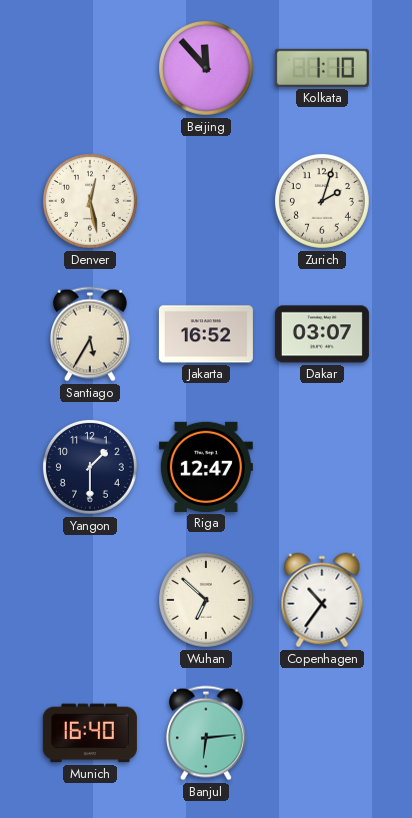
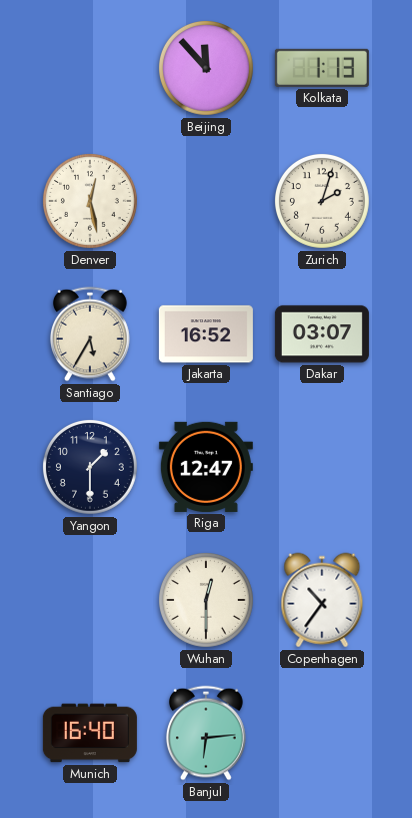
Kolkata: 1:10 -> 1:13 (322, 68)
Wuhan: 6:52 -> 12:30 (206, 600)
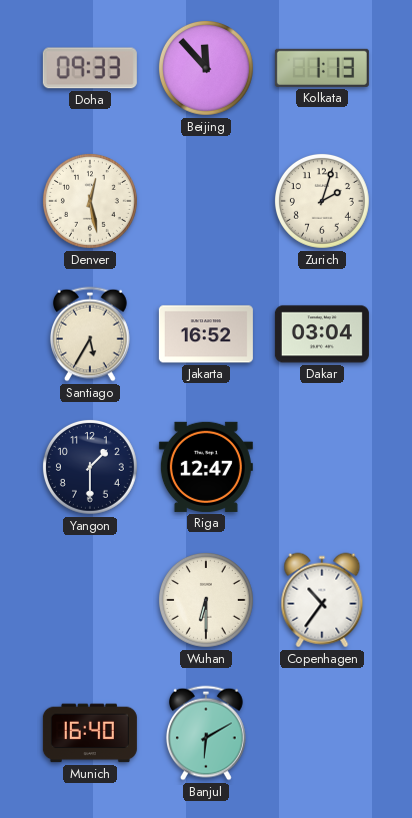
Doha: none -> 09:33 (90, 68)
Dakar: 03:07 -> 03:04 (322, 334)
Wuhan: 12:30 -> 6:30 (206, 600)
Banjul: 6:14 -> 6:10 (206, 733)
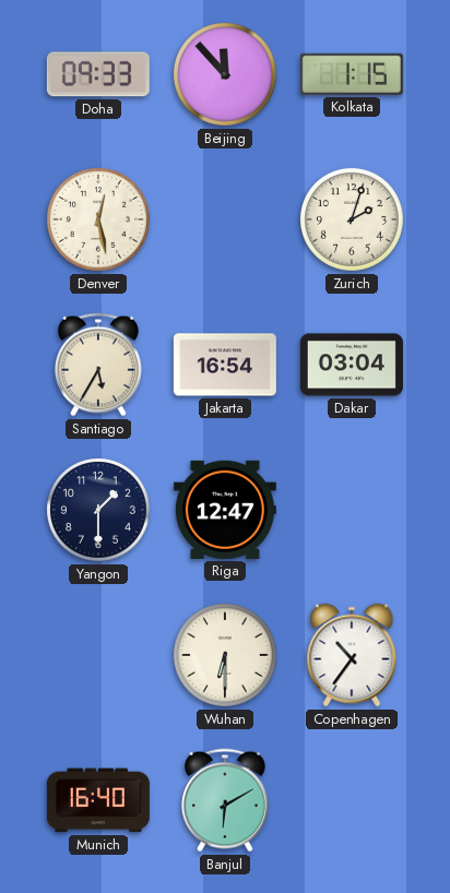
Kolkata: 1:13 -> 1:15 (352, 74)
Jakarta: 16:52 -> 16:54 (225, 365)
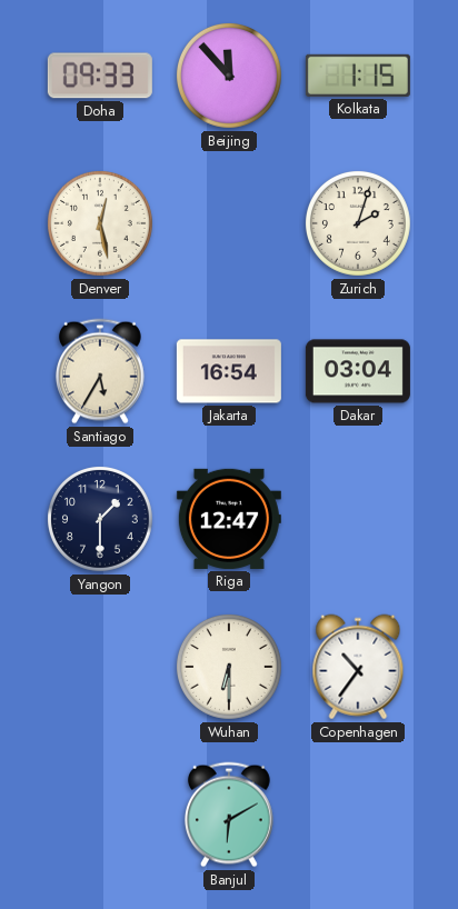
Munich: 16:40 -> none (98, 800)
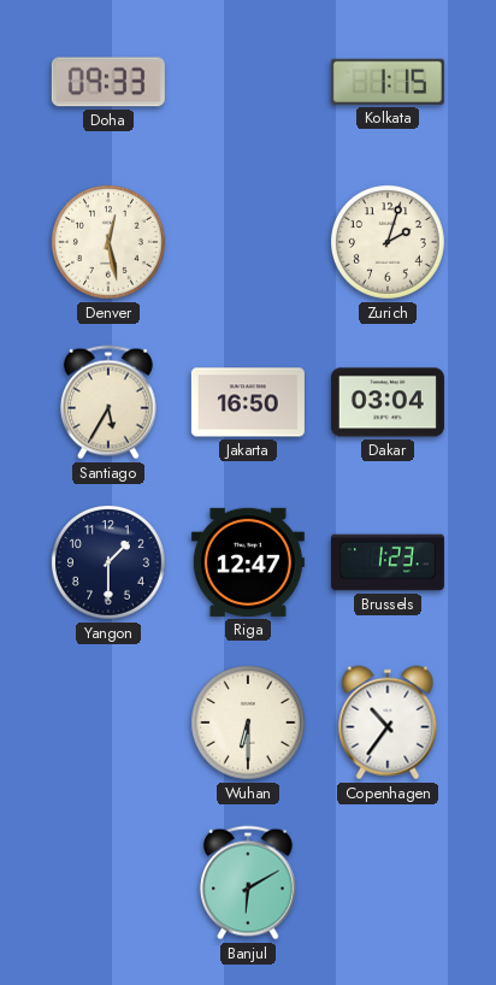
Beijing: 11:53 -> none (229, 76)
Jakarta: 16:54 -> 16:50 (248, 402)
Brussels: none -> 1:23 (388, 562)
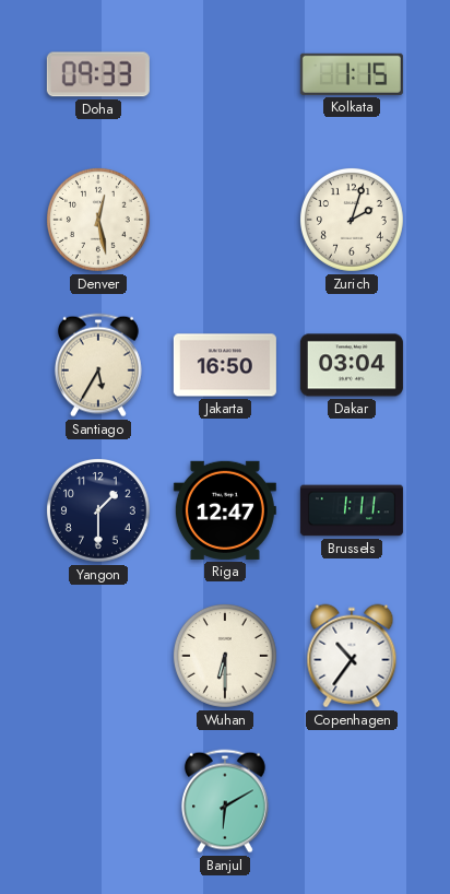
Brussels: 1:23 -> 1:11 (352, 510)
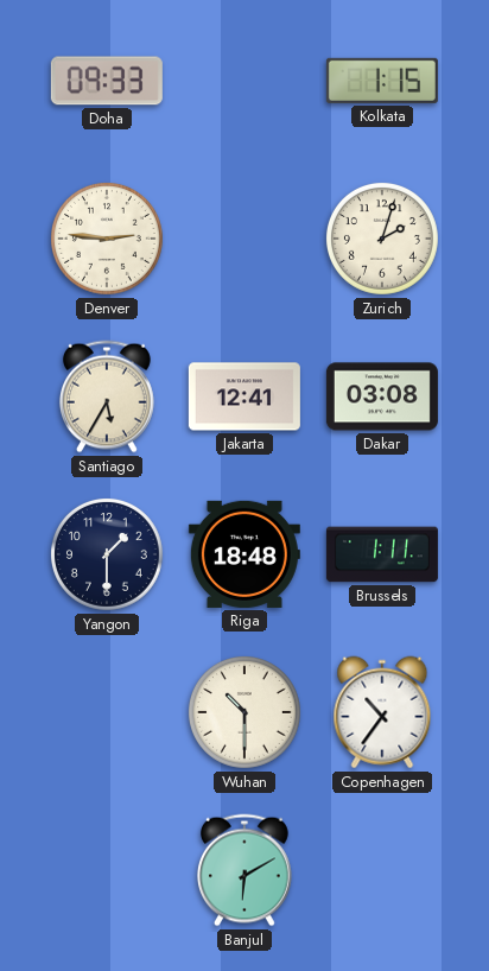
Denver: 12:28 -> 2:46 (107, 239)
Jakarta: 16:50 -> 12:41 (244, 396)
Dakar: 03:04 -> 03:08 (382, 396)
Riga: 12:47 -> 18:48 (244, 554)
Wuhan: 6:30 -> 10:30 (244, 712)
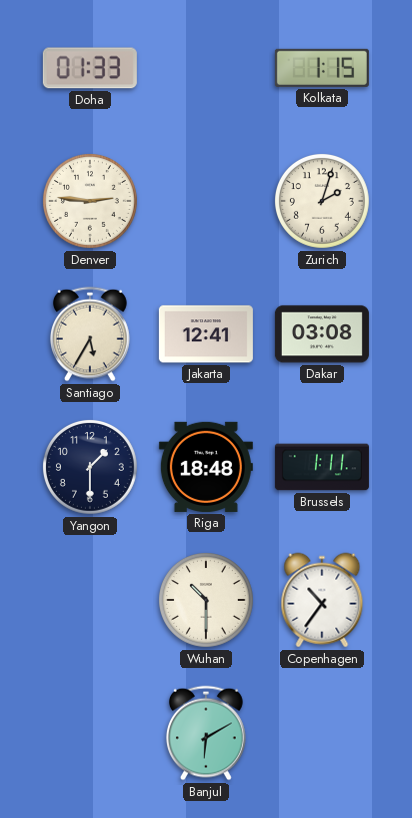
Doha: 09:33 -> 01:33 (90, 68)
